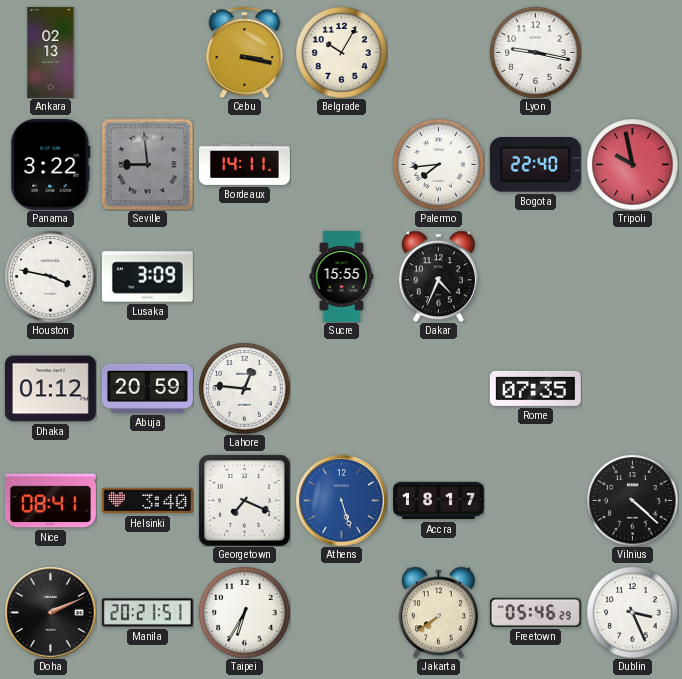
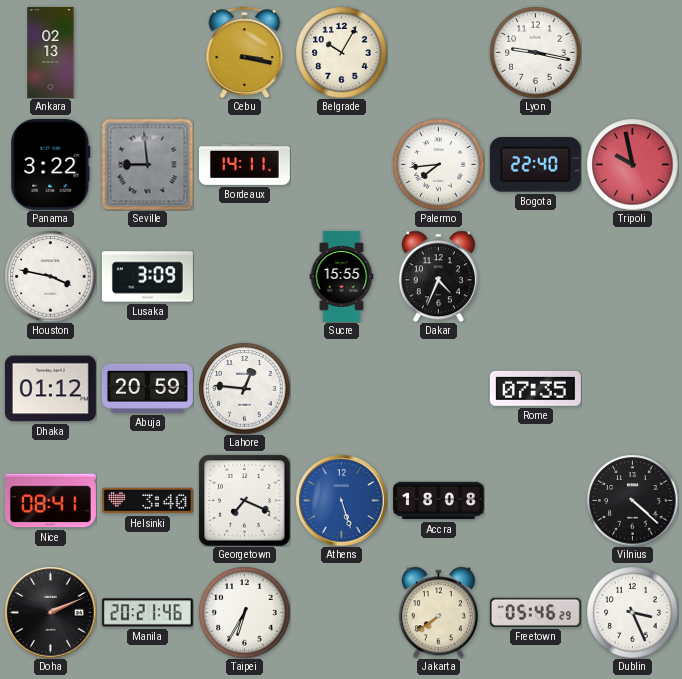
Accra: 18:17 -> 18:08 (438, 501)
Manila: 20:21:51 -> 20:21:46 (147, 613)
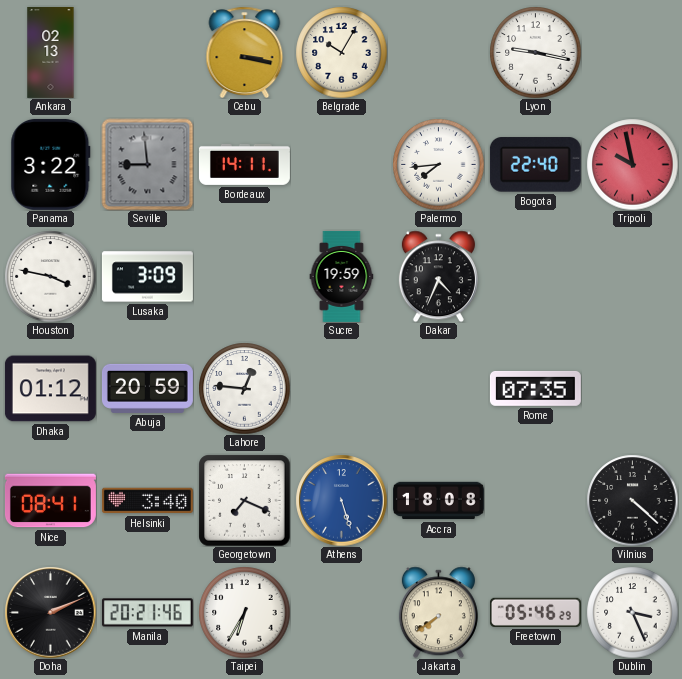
Sucre: 15:55 -> 19:59 (342, 276)
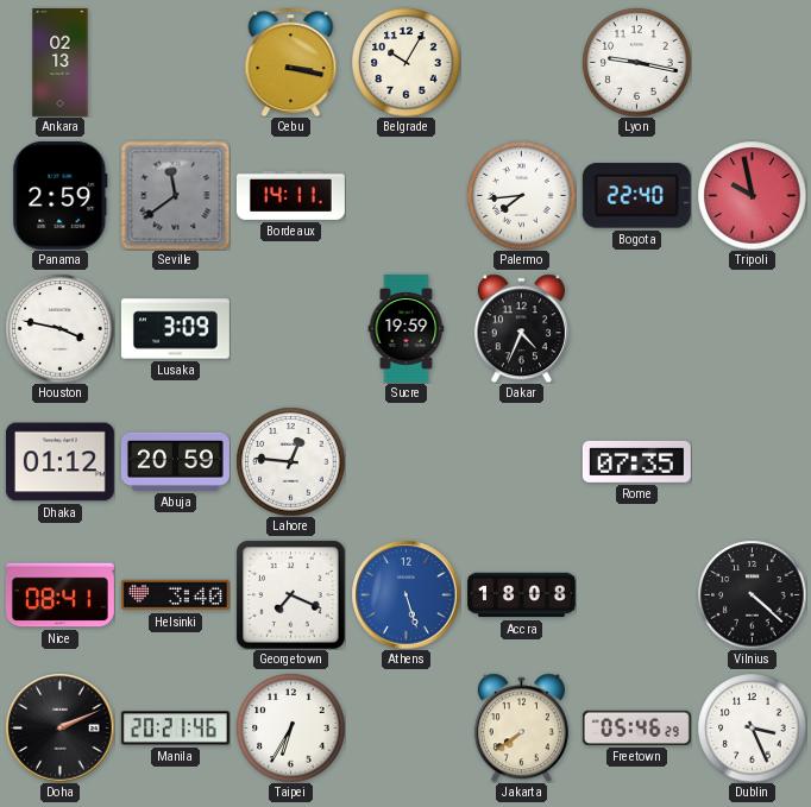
Panama: 3:22 -> 2:59 (61, 195)
Seville: 8:59 -> 11:39 (175, 195)
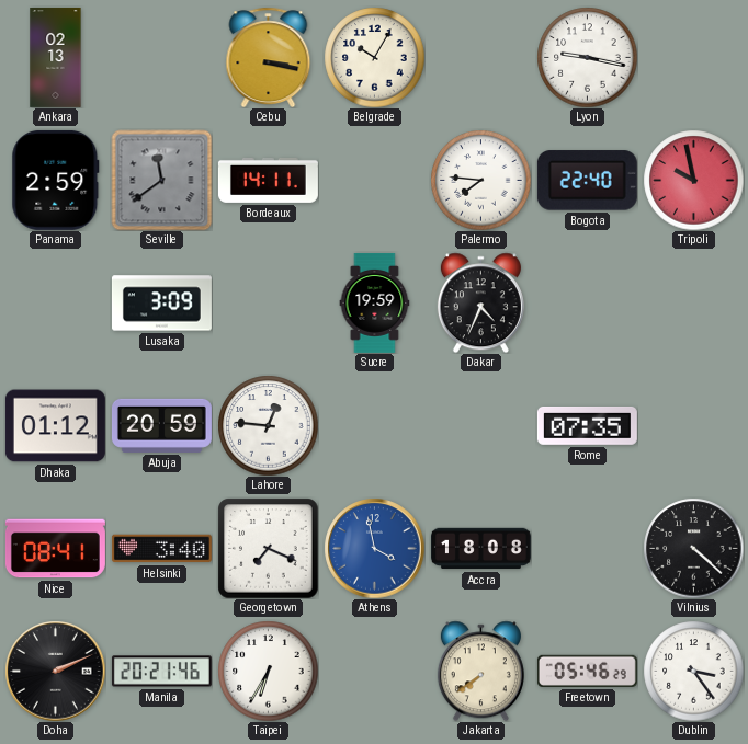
Palermo: 7:44 -> 7:46 (480, 180)
Houston: 3:47 -> none (59, 328)
Athens: 5:27 -> 3:58 (374, 548)
Dublin: 3:26 -> 3:24 (693, 671)
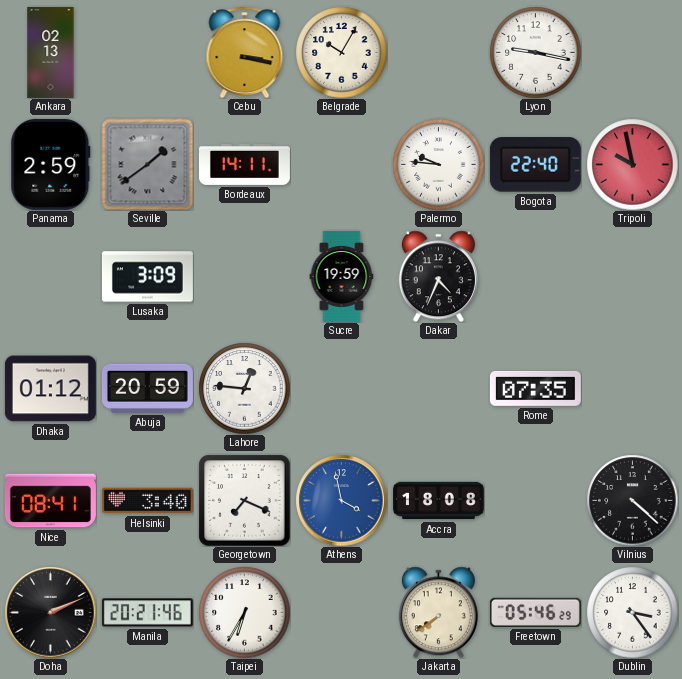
Seville: 11:39 -> 1:39 (147, 164)
Palermo: 7:46 -> 9:46 (438, 164)
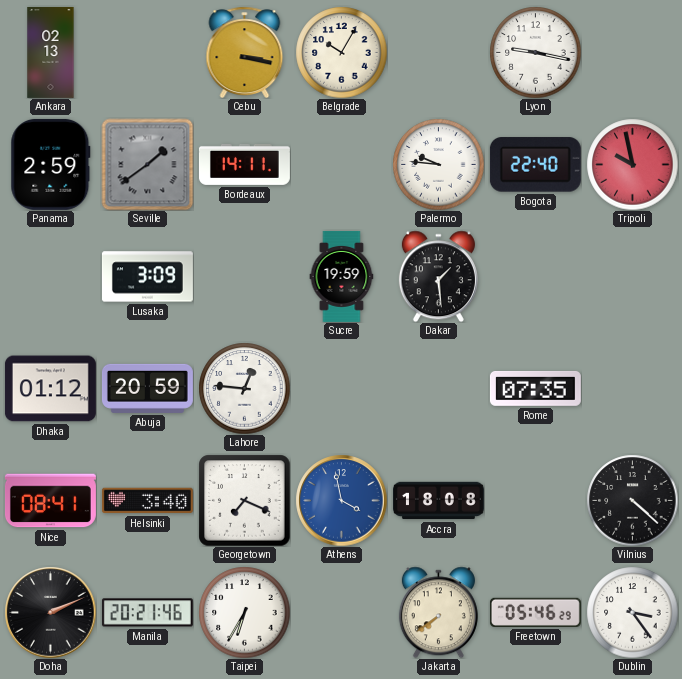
Dakar: 4:34 -> 1:29 (438, 276)
